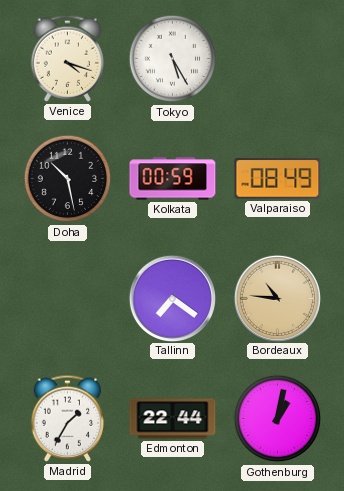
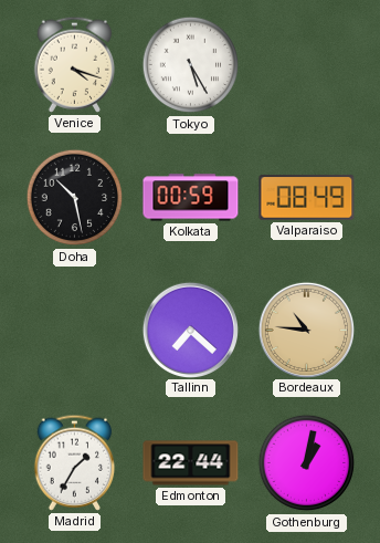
Tallinn: 7:21 -> 7:22 (190, 330)
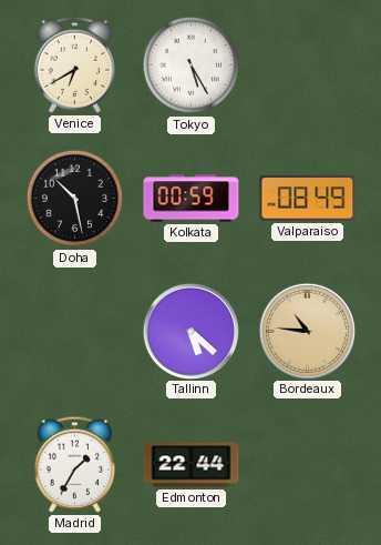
Venice: 4:18 -> 6:40 (75, 64)
Tallinn: 7:22 -> 5:22 (190, 331)
Gothenburg: 1:02 -> none (307, 463)
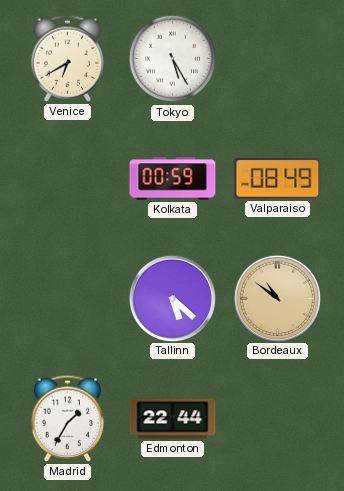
Doha: 10:28 -> none (75, 199)
Bordeaux: 10:46 -> 10:51 (277, 298)
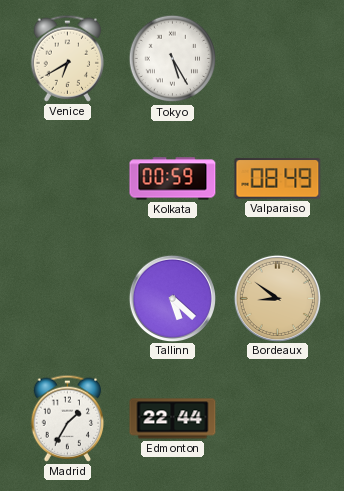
Bordeaux: 10:51 -> 8:51 (277, 298)
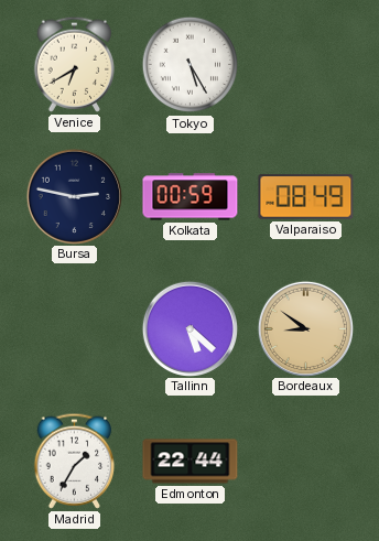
Bursa: none -> 2:47 (74, 196)
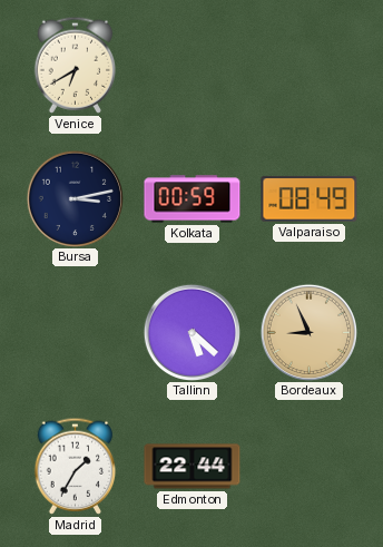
Tokyo: 5:25 -> none (191, 65)
Bursa: 2:47 -> 3:13 (75, 198)
Bordeaux: 8:51 -> 8:56 (308, 332)
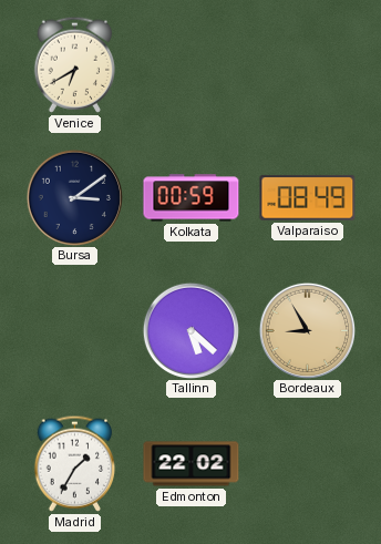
Bursa: 3:13 -> 3:09 (74, 197)
Bordeaux: 8:56 -> 8:55 (307, 330)
Edmonton: 22:44 -> 22:02 (192, 464)
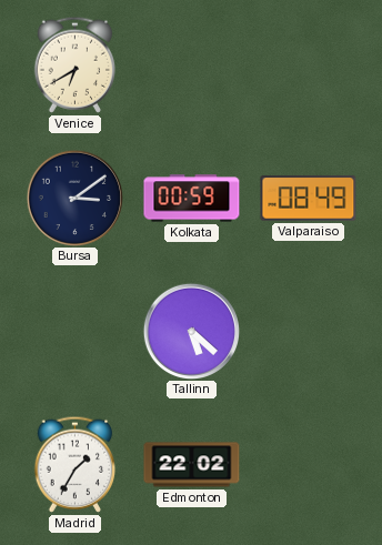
Bordeaux: 8:55 -> none (307, 330)
